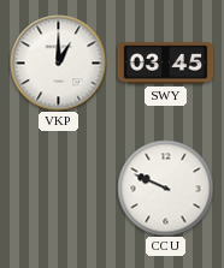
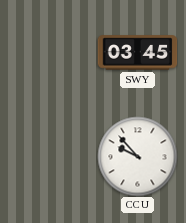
VKP: 1:00 -> none (58, 62)
CCU: 9:49 -> 9:53 (137, 156)
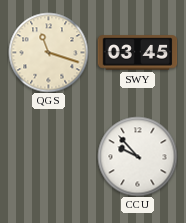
QGS: none -> 11:18 (48, 52)
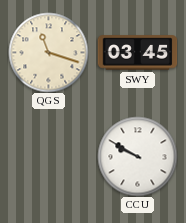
CCU: 9:53 -> 9:50 (137, 156)
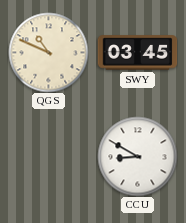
QGS: 11:18 -> 10:49 (48, 52)
CCU: 9:50 -> 8:50 (137, 156)
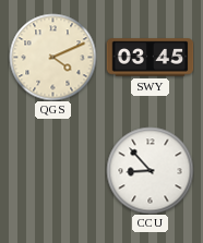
QGS: 10:49 -> 4:11 (52, 57)
CCU: 8:50 -> 8:53 (150, 170)
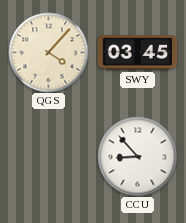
QGS: 4:11 -> 4:07 (48, 52)
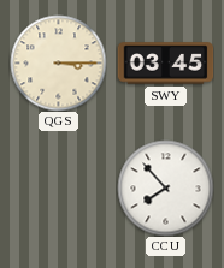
QGS: 4:07 -> 3:15 (58, 62)
CCU: 8:53 -> 7:53 (165, 187)
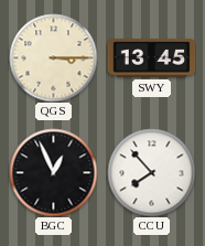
SWY: 03:45 -> 13:45 (151, 58)
BGC: none -> 12:56 (53, 172)
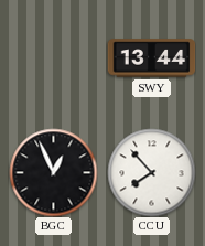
QGS: 3:15 -> none (53, 57)
SWY: 13:45 -> 13:44 (151, 58)
